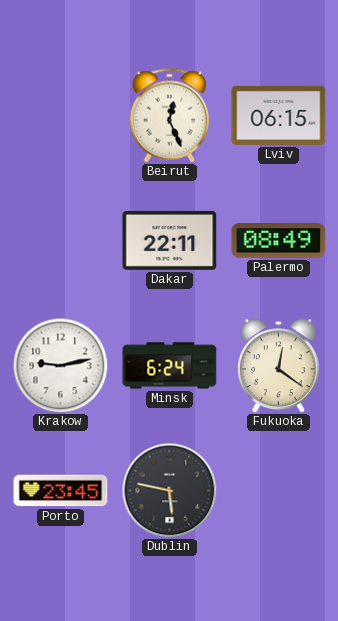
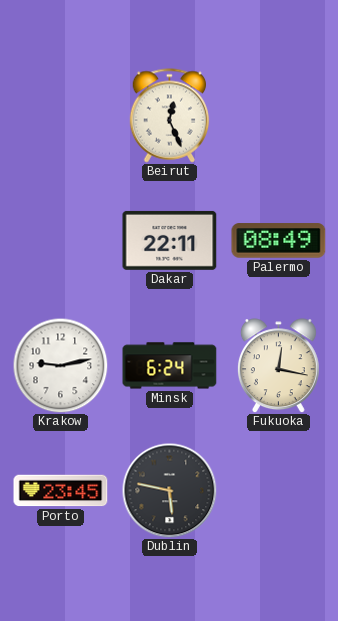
Lviv: 06:15 -> none (279, 115)
Fukuoka: 12:21 -> 12:17 (278, 366)
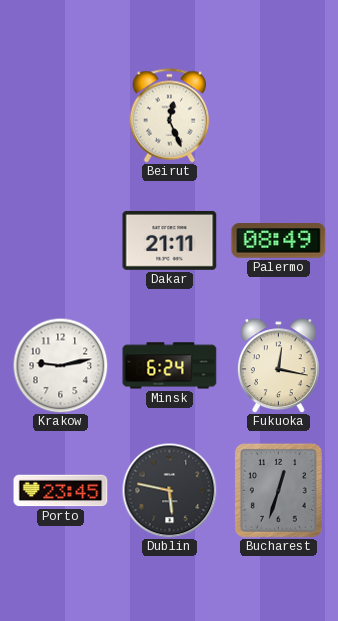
Dakar: 22:11 -> 21:11 (170, 240)
Bucharest: none -> 12:33 (278, 490)
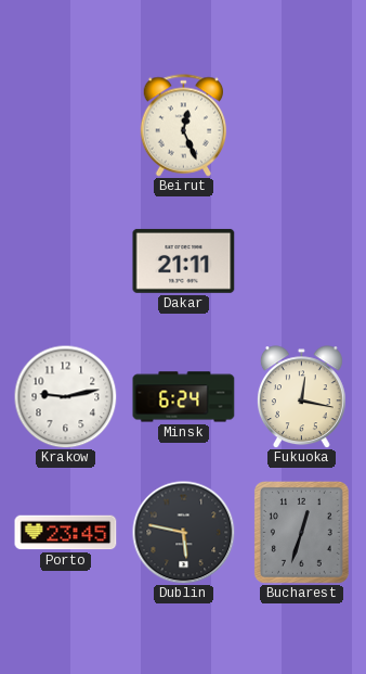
Palermo: 08:49 -> none (279, 241)
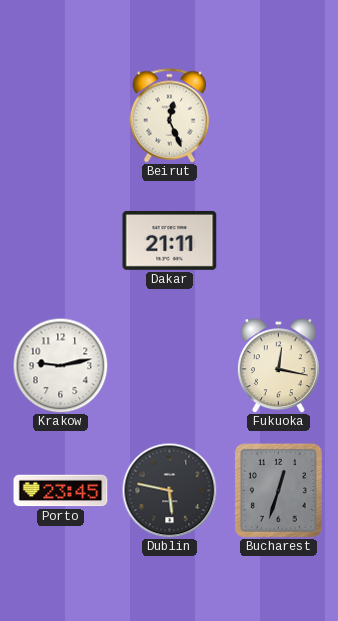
Minsk: 6:24 -> none (184, 397)
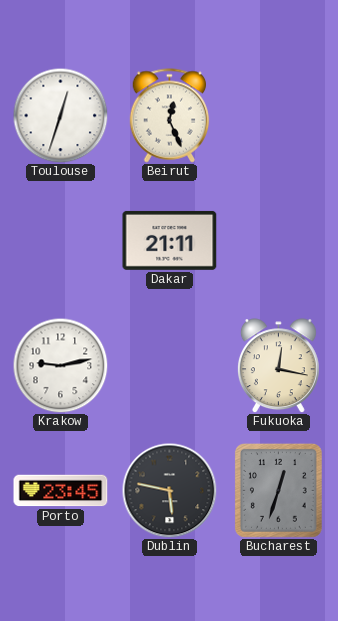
Toulouse: none -> 12:33 (60, 115)
